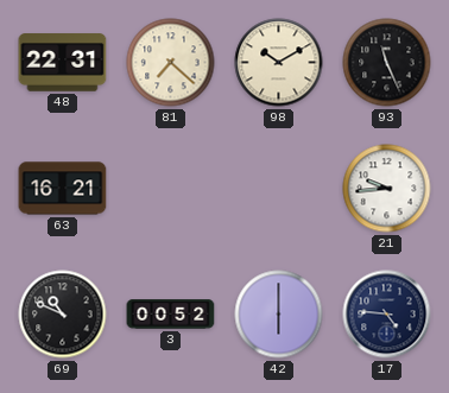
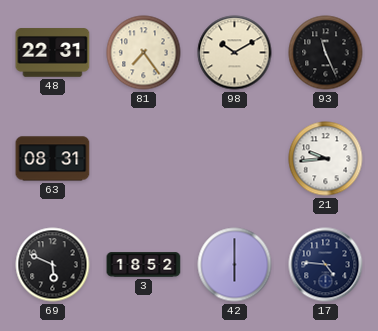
81: 7:22 -> 7:24 (144, 53)
63: 16:21 -> 08:31 (53, 159)
69: 10:49 -> 5:49 (53, 265)
3: 00:52 -> 18:52 (144, 265)
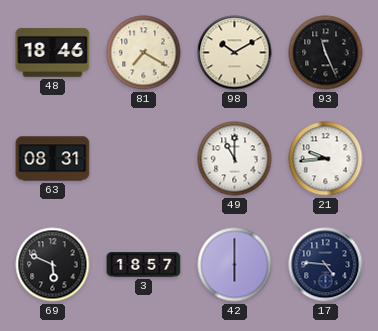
48: 22:31 -> 18:46 (53, 53)
81: 7:24 -> 7:20 (144, 53)
49: none -> 11:00 (235, 159)
3: 18:52 -> 18:57 (144, 265)
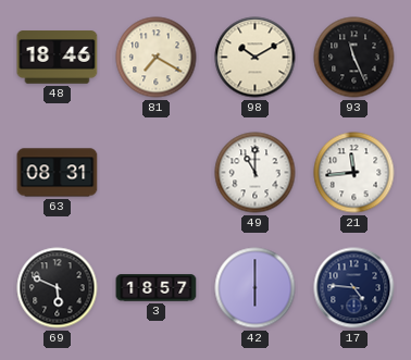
21: 9:44 -> 11:44 (354, 173)
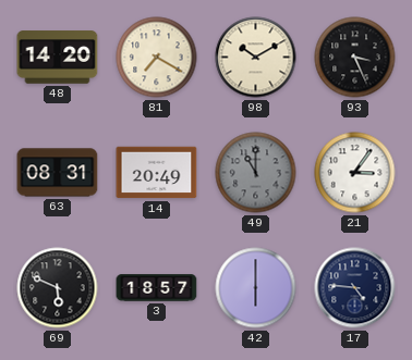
48: 18:46 -> 14:20 (58, 58)
93: 11:26 -> 3:26 (355, 58)
14: none -> 20:49 (157, 173)
49 dial: white -> grey (256, 173)
21: 11:44 -> 3:06 (355, 173)
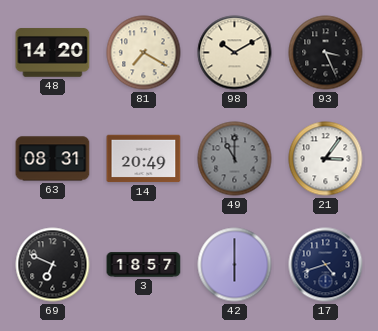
69: 5:49 -> 6:49 (53, 265)
17: 4:46 -> 4:42 (326, 265)
